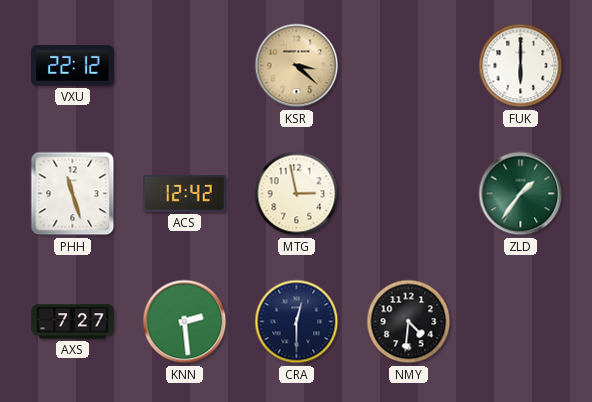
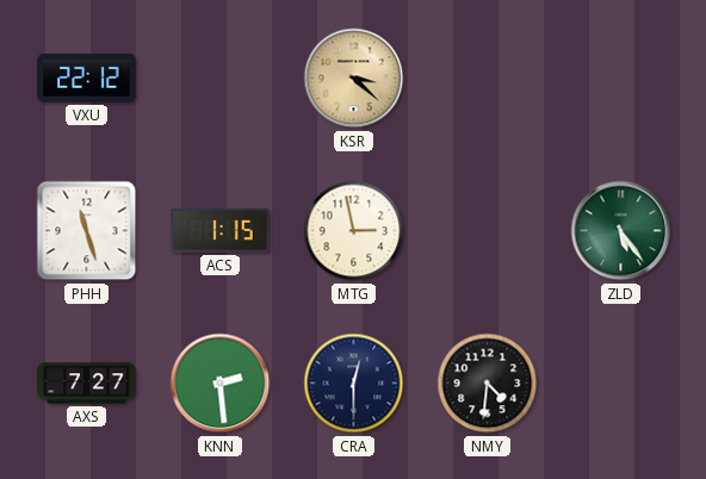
FUK: 6:00 -> none (521, 66)
ACS: 12:42 -> 1:15 (221, 230)
ZLD: 1:36 -> 5:24 (621, 231)
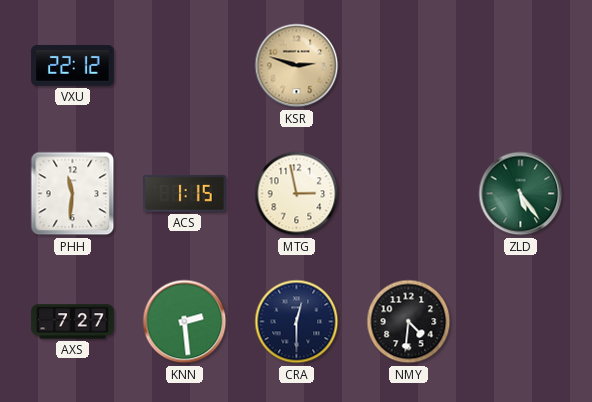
KSR: 3:22 -> 2:48 (297, 66)
PHH: 11:27 -> 11:31 (73, 194)
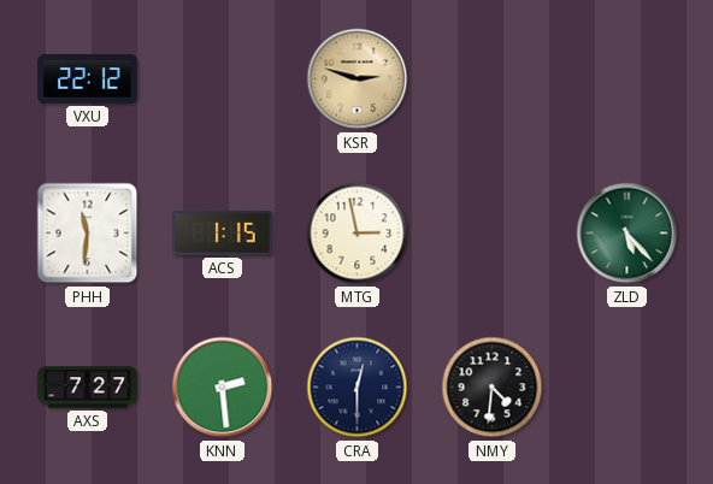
ZLD: 5:24 -> 5:23 (627, 234)
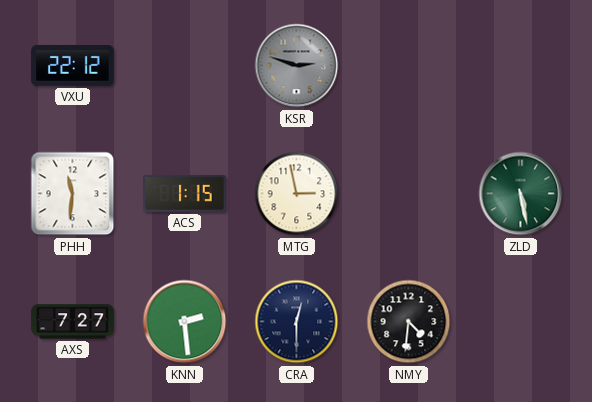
KSR dial: champagne -> grey (297, 66)
ZLD: 5:23 -> 5:28 (521, 194)
